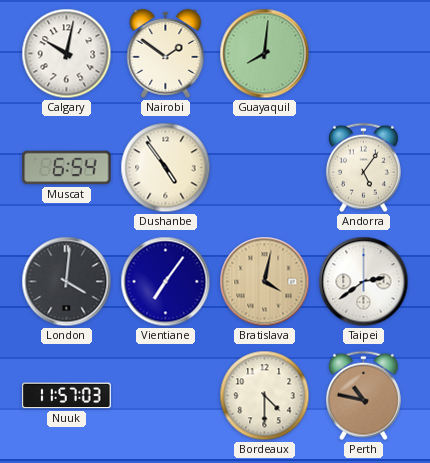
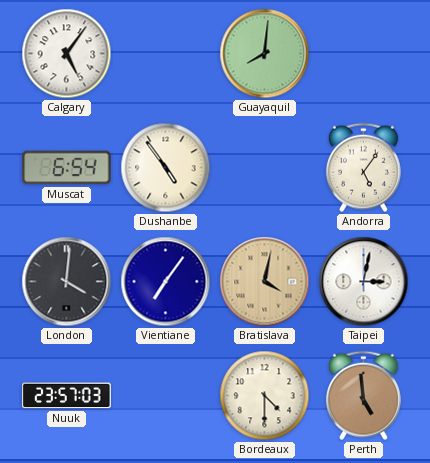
Calgary: 10:02 -> 5:06 (67, 54)
Nairobi: 1:51 -> none (166, 53)
Taipei: 2:39 -> 3:02 (364, 282)
Nuuk: 11:57 -> 23:57 (67, 396)
Perth: 10:47 -> 4:59 (363, 396)
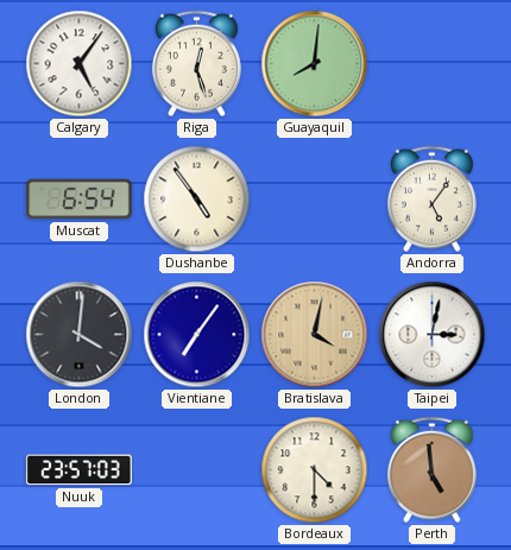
Riga: none -> 12:27 (196, 64)
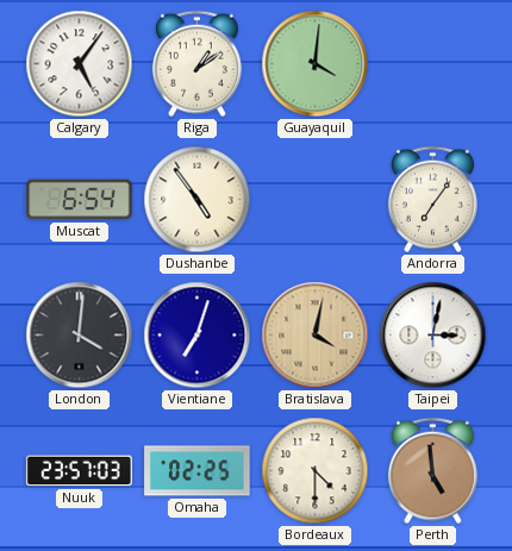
Riga: 12:27 -> 1:09 (196, 64)
Guayaquil: 8:01 -> 4:01 (316, 64)
Andorra: 5:06 -> 7:06 (432, 200)
Vientiane: 7:06 -> 7:03 (198, 336)
Omaha: none -> 02:25 (198, 471)
